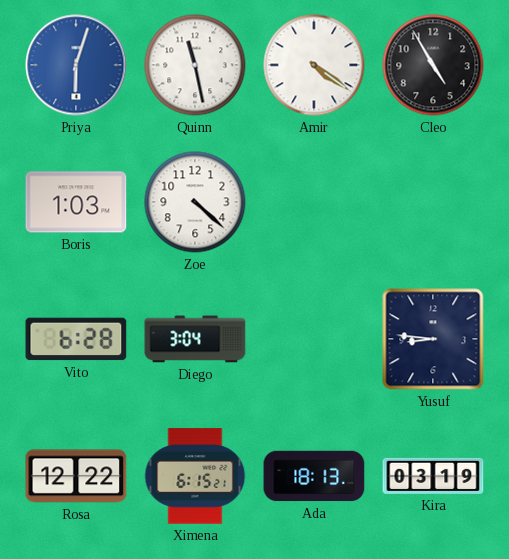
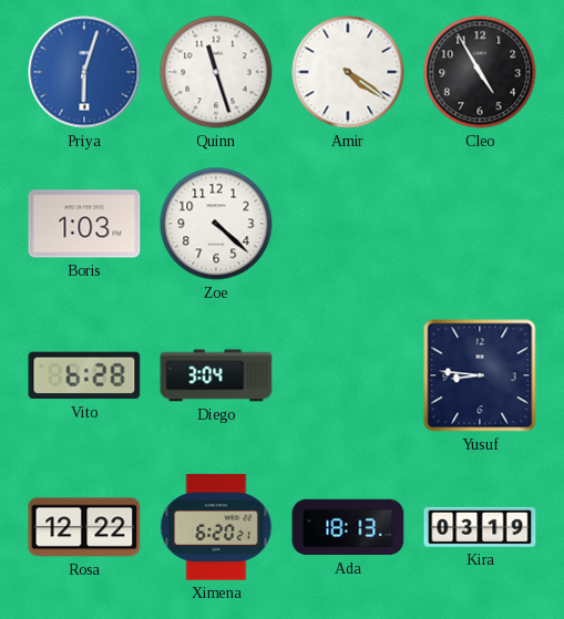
Quinn: 11:28 -> 11:27 (216, 72)
Ximena: 6:15 -> 6:20 (216, 527)
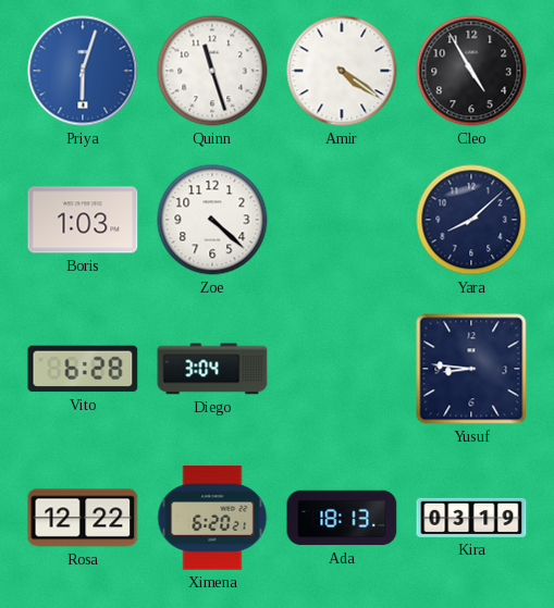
Yara: none -> 8:08 (471, 220)
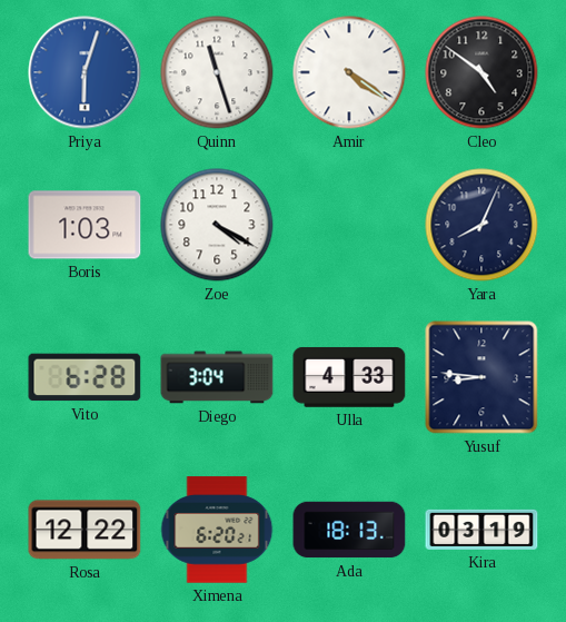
Cleo: 4:55 -> 4:51 (481, 72)
Zoe: 4:22 -> 4:20 (217, 225)
Yara: 8:08 -> 8:04 (481, 225)
Ulla: none -> 4:33 (349, 377)
